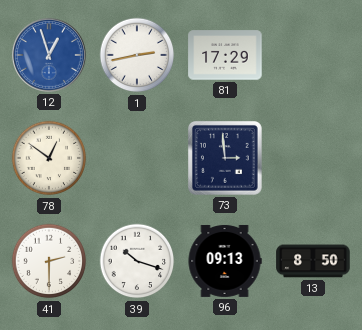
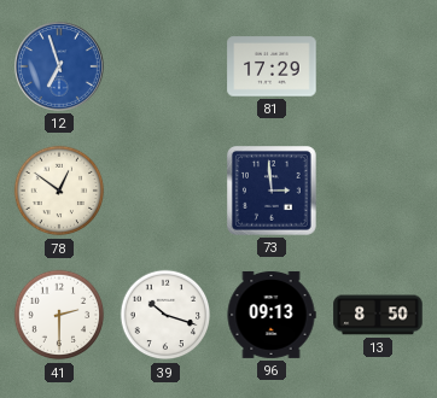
12: 12:57 -> 6:57 (59, 66)
1: 2:43 -> none (137, 55)
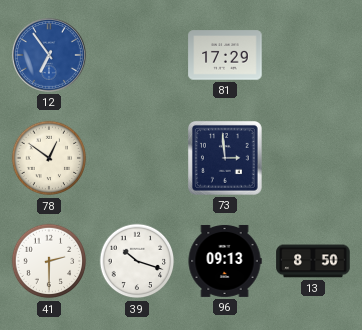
12: 6:57 -> 6:54 (49, 55)
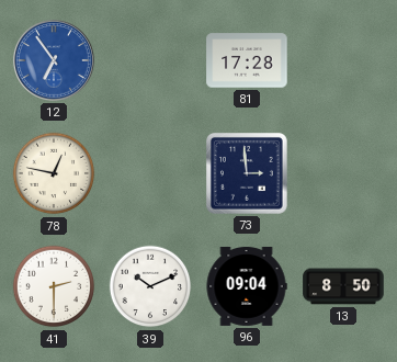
81: 17:29 -> 17:28 (247, 60)
78: 12:51 -> 12:47 (54, 173)
39: 10:18 -> 10:11 (150, 286)
96: 09:13 -> 09:04 (247, 286)
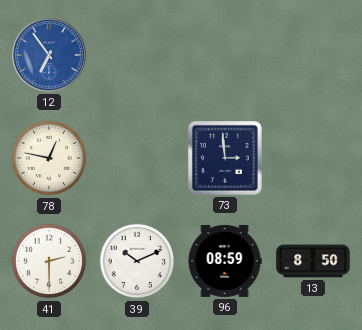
81: 17:28 -> none (247, 60)
96: 09:04 -> 08:59 (225, 261)
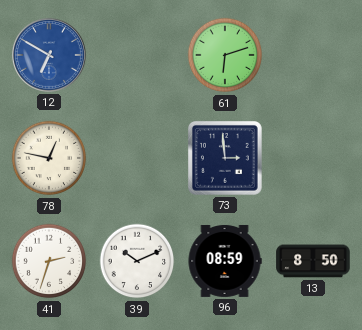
12: 6:54 -> 6:50 (49, 55)
61: none -> 6:12 (225, 55)
41: 2:30 -> 2:33 (49, 261)
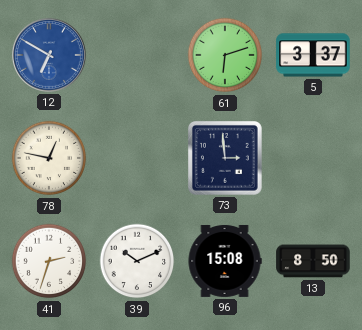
5: none -> 3:37 (313, 55)
96: 08:59 -> 15:08 (225, 261)
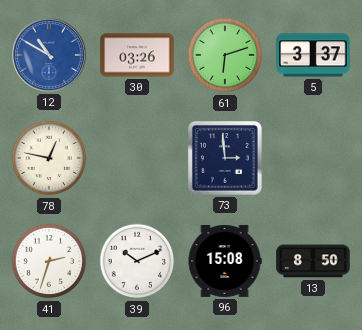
12: 6:50 -> 10:50 (49, 55)
30: none -> 03:26 (137, 55)
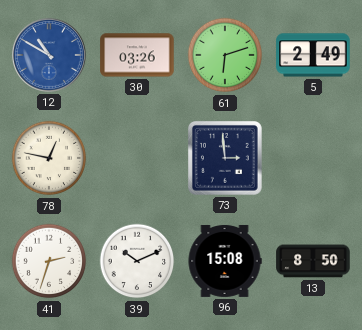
5: 3:37 -> 2:49 (313, 55)
